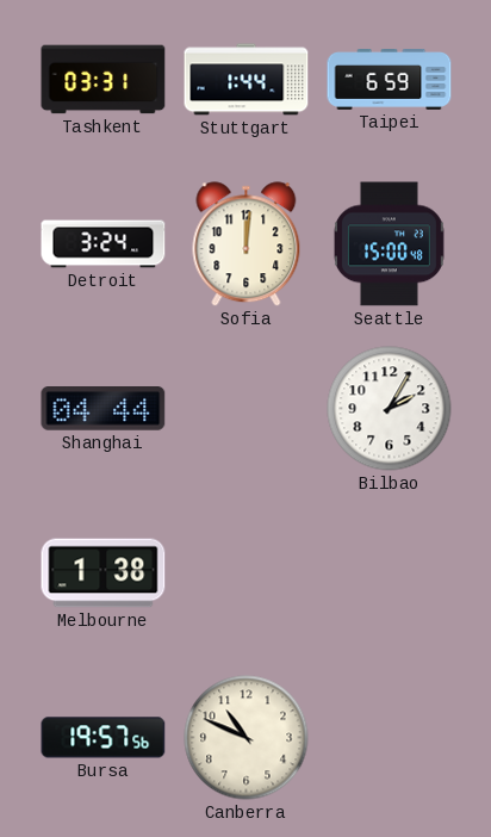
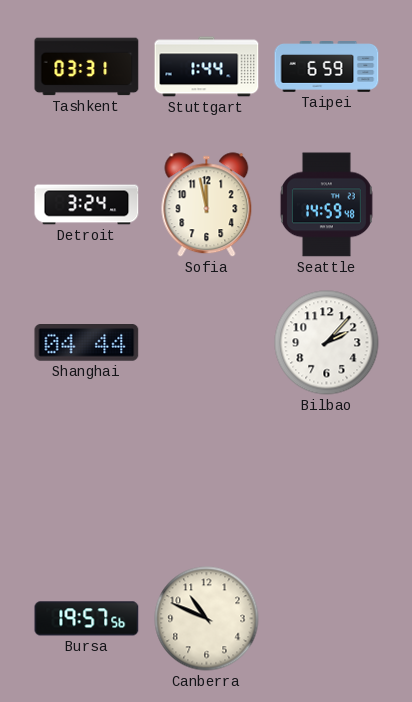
Sofia: 12:01 -> 11:58 (207, 205)
Seattle: 15:00 -> 14:59 (326, 205)
Bilbao: 2:05 -> 2:07 (327, 343)
Melbourne: 1:38 -> none (104, 573)
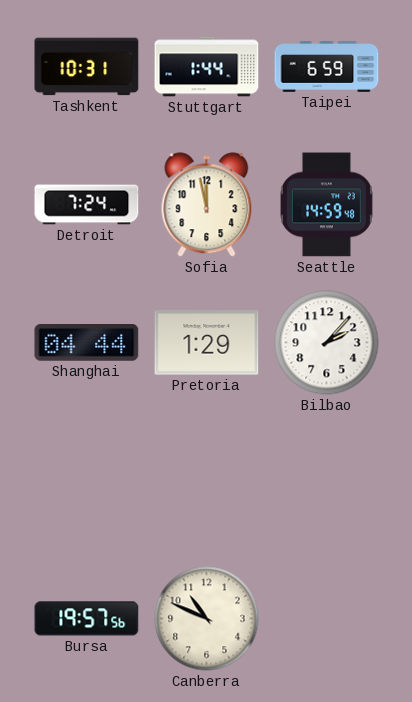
Tashkent: 03:31 -> 10:31 (87, 67)
Detroit: 3:24 -> 7:24 (87, 205)
Pretoria: none -> 1:29 (207, 343)
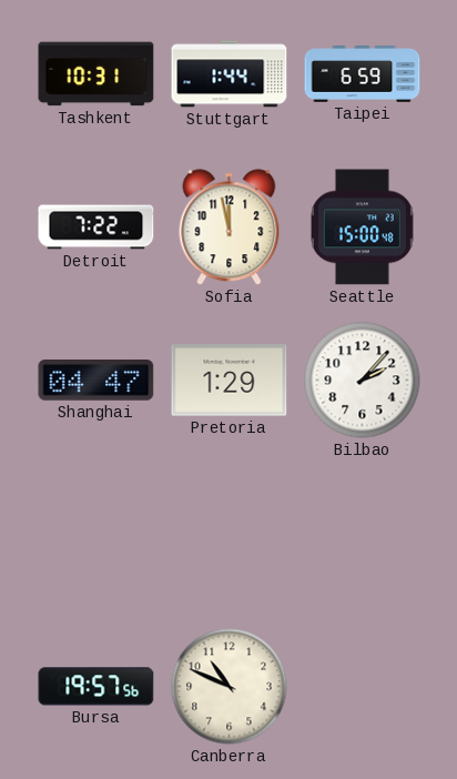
Detroit: 7:24 -> 7:22 (97, 227)
Seattle: 14:59 -> 15:00 (362, 227)
Shanghai: 04:44 -> 04:47 (97, 381)
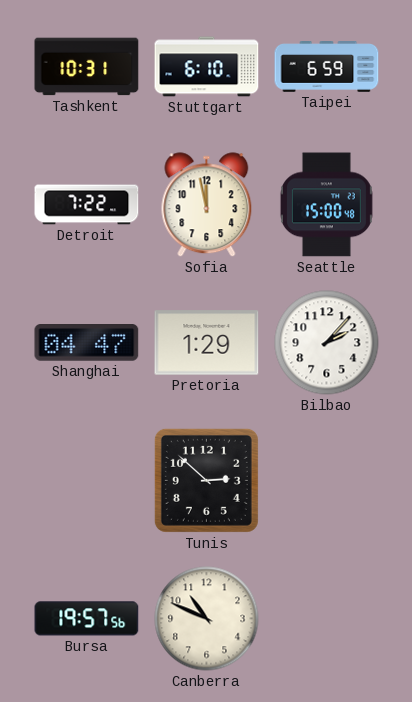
Stuttgart: 1:44 -> 6:10 (207, 67)
Tunis: none -> 2:52 (206, 480)
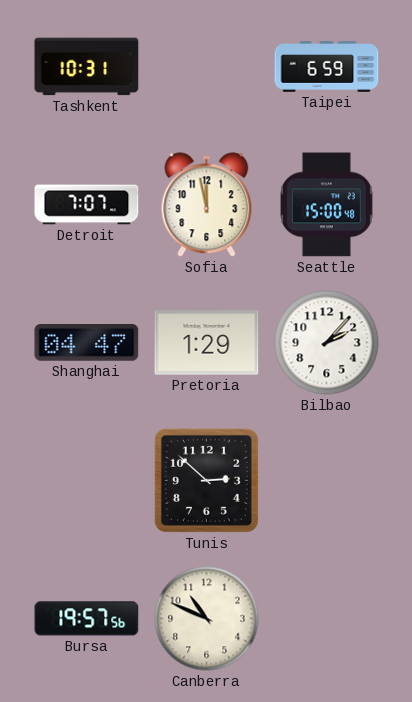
Stuttgart: 6:10 -> none (207, 67)
Detroit: 7:22 -> 7:07 (87, 205)
